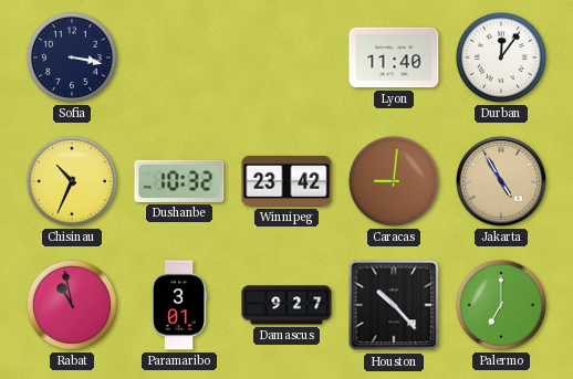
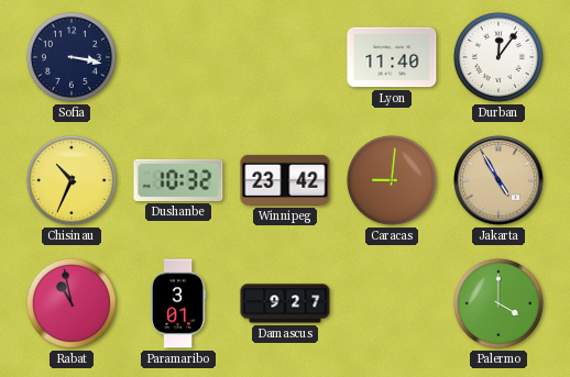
Houston: 10:23 -> none (394, 305)
Palermo: 7:00 -> 4:00 (498, 303)
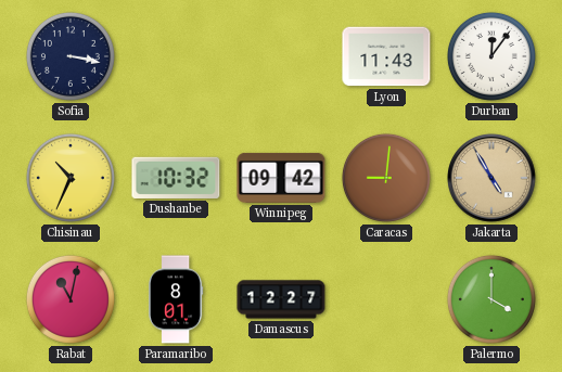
Lyon: 11:40 -> 11:43 (386, 56)
Winnipeg: 23:42 -> 09:42 (281, 178)
Rabat: 10:58 -> 11:02 (71, 299)
Paramaribo: 3:01 -> 8:01 (177, 299)
Damascus: 9:27 -> 12:27 (281, 299)
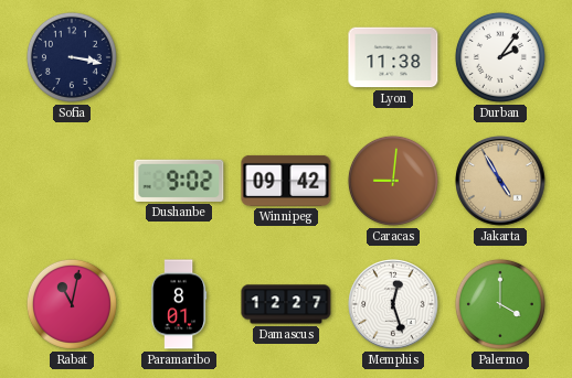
Lyon: 11:43 -> 11:38 (393, 57)
Durban: 12:06 -> 2:06 (500, 57)
Chisinau: 10:34 -> none (71, 178)
Dushanbe: 10:32 -> 9:02 (179, 181)
Memphis: none -> 12:27 (393, 304)
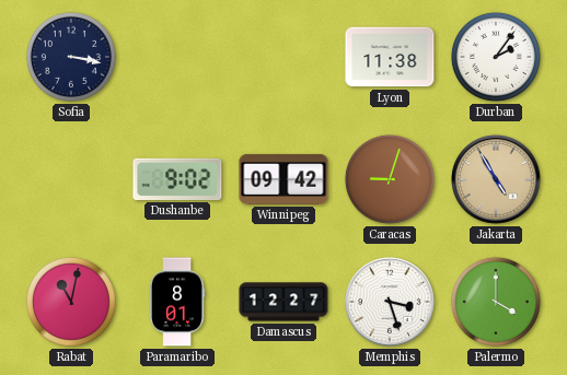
Caracas: 9:01 -> 9:03 (390, 179)
Memphis: 12:27 -> 3:27 (390, 302)
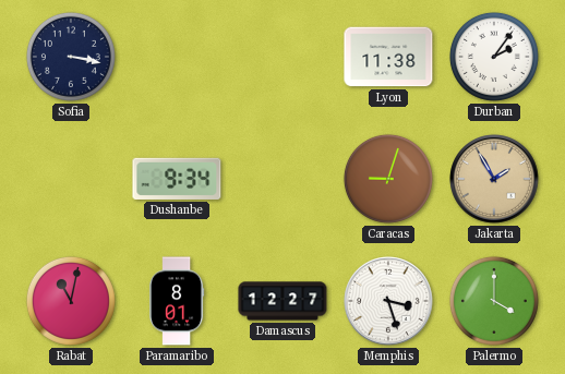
Dushanbe: 9:02 -> 9:34 (177, 179)
Winnipeg: 09:42 -> none (283, 179)
Jakarta: 4:55 -> 1:55 (494, 179)
